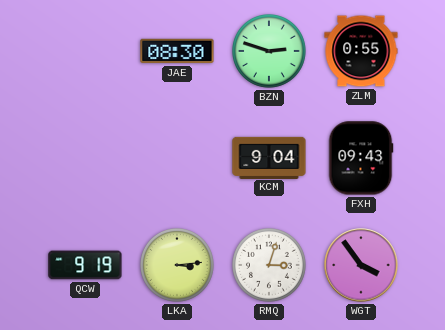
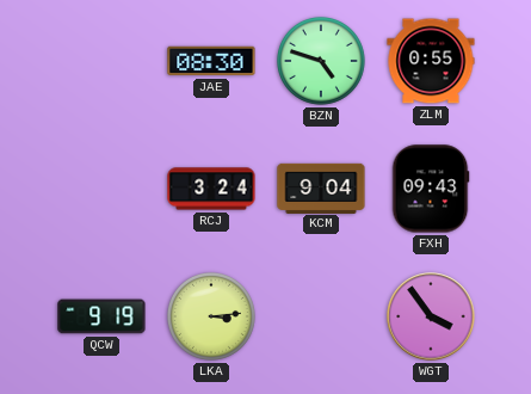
BZN: 2:48 -> 4:48 (322, 62)
RCJ: none -> 3:24 (211, 189)
RMQ: 3:03 -> none (270, 266)
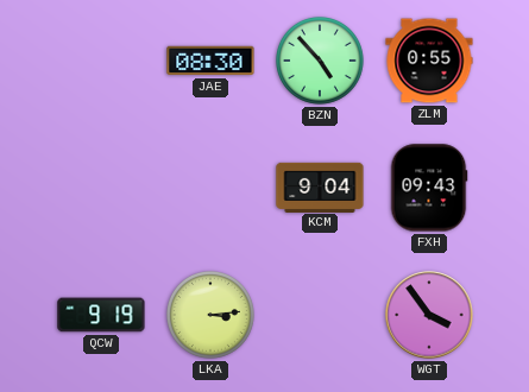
BZN: 4:48 -> 4:53 (321, 62)
RCJ: 3:24 -> none (211, 189)
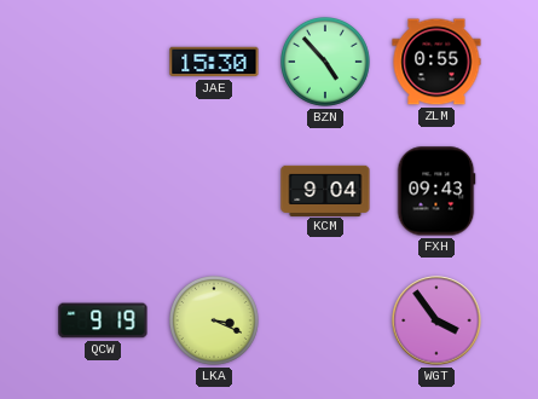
JAE: 08:30 -> 15:30 (214, 62)
LKA: 3:14 -> 3:19 (215, 322)
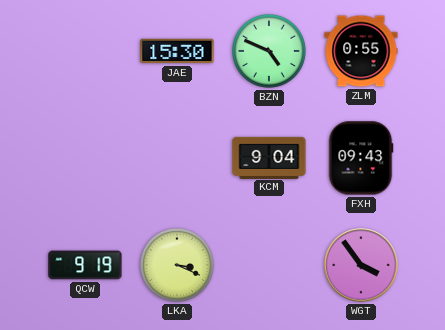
BZN: 4:53 -> 4:49 (270, 52)
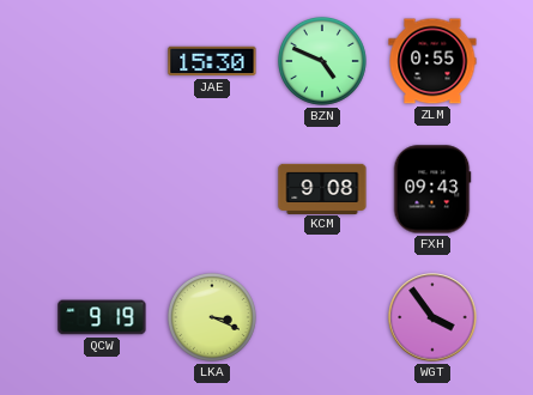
KCM: 9:04 -> 9:08 (322, 188)
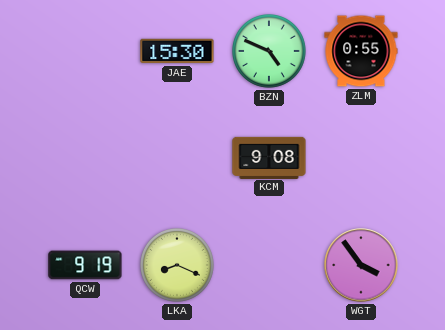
FXH: 09:43 -> none (432, 189)
LKA: 3:19 -> 8:19 (178, 266)
